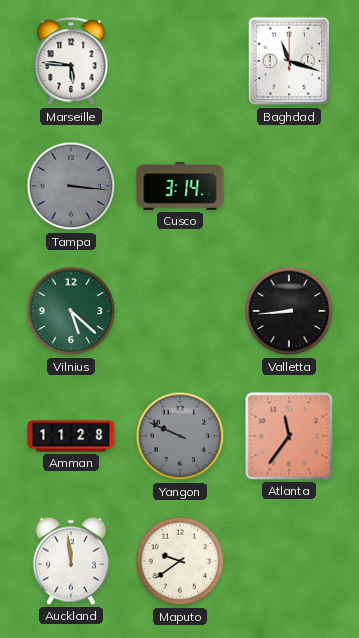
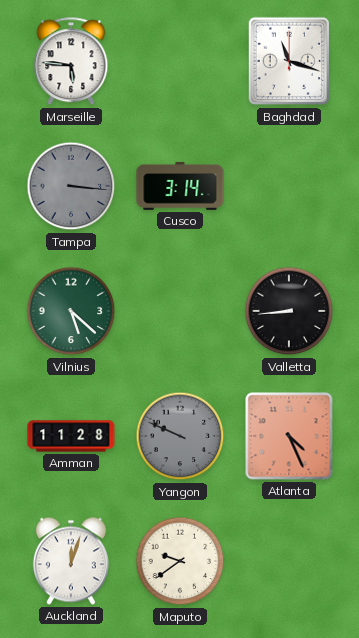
Atlanta: 11:36 -> 4:26 (289, 436)
Auckland: 11:59 -> 12:03 (71, 561)
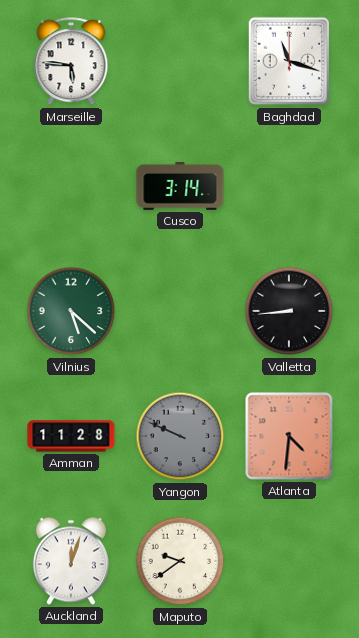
Tampa: 3:16 -> none (71, 186)
Atlanta: 4:26 -> 4:31 (289, 436)
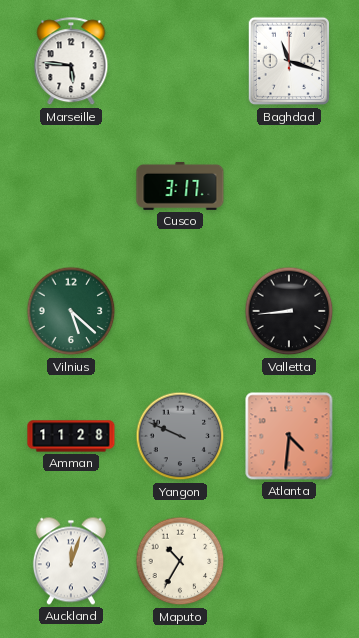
Cusco: 3:14 -> 3:17 (180, 186)
Maputo: 9:39 -> 10:35 (180, 561)
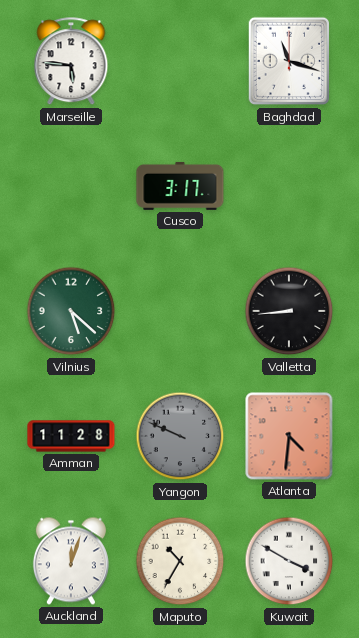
Kuwait: none -> 3:50 (289, 561)
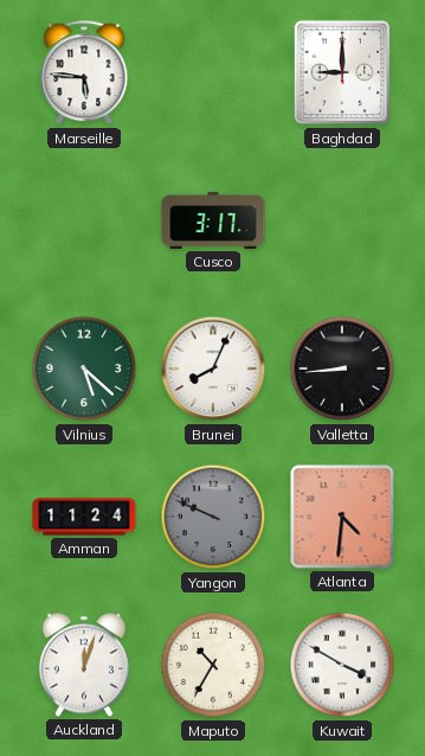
Baghdad: 11:18 -> 9:00 (342, 72)
Brunei: none -> 8:04 (213, 369)
Amman: 11:28 -> 11:24 (84, 517)
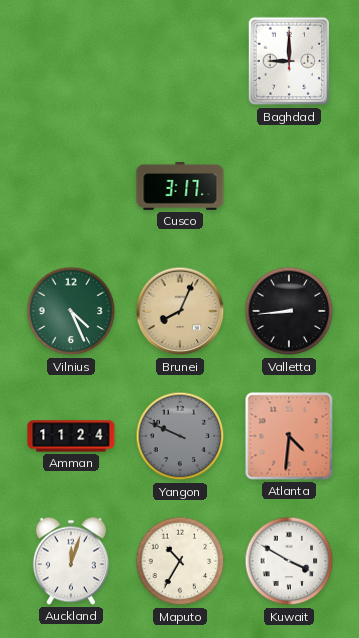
Marseille: 5:46 -> none (84, 73)
Vilnius: 5:22 -> 4:26 (71, 311)
Brunei dial: white -> champagne (180, 311)
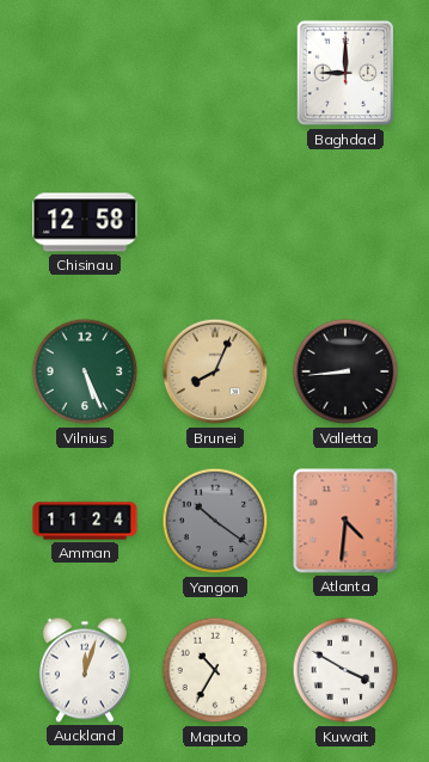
Chisinau: none -> 12:58 (85, 222)
Cusco: 3:17 -> none (180, 186)
Vilnius: 4:26 -> 5:26 (85, 371)
Yangon: 9:49 -> 10:21 (215, 521)
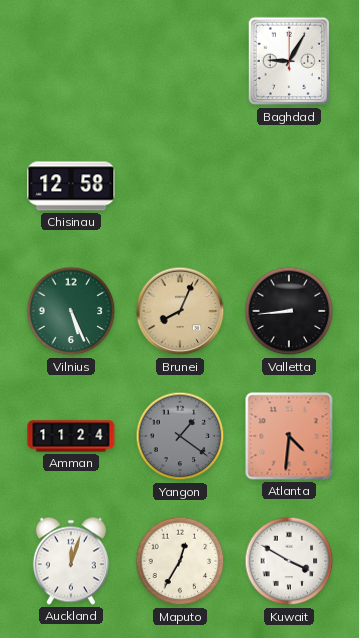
Baghdad: 9:00 -> 9:05 (289, 61)
Yangon: 10:21 -> 1:21 (180, 436)
Maputo: 10:35 -> 12:35 (180, 561)
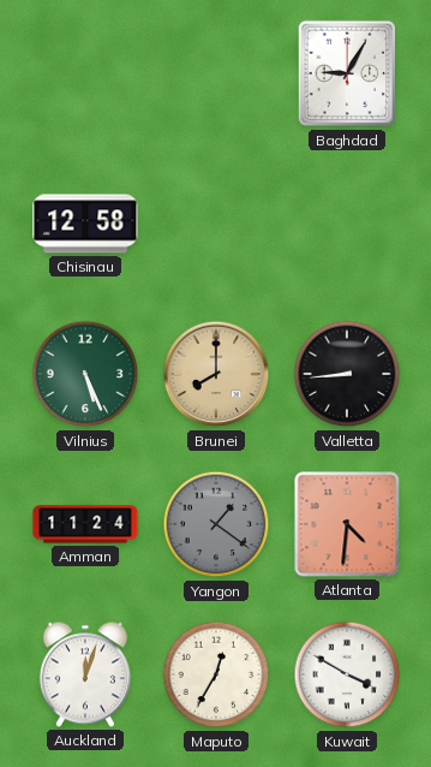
Brunei: 8:04 -> 8:00 (216, 374)
